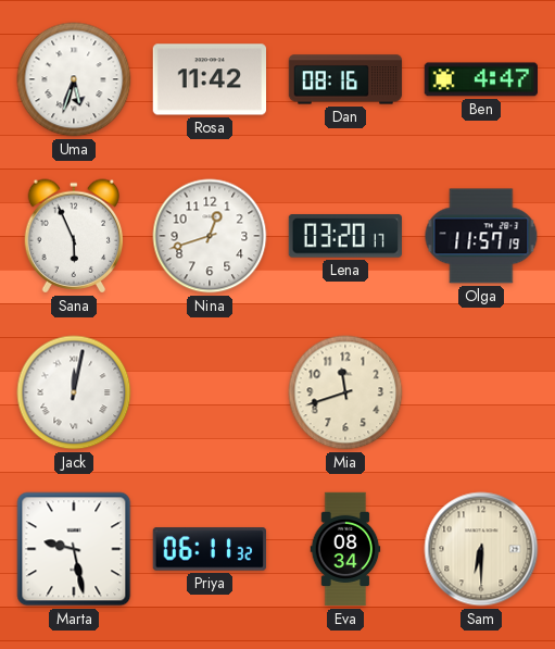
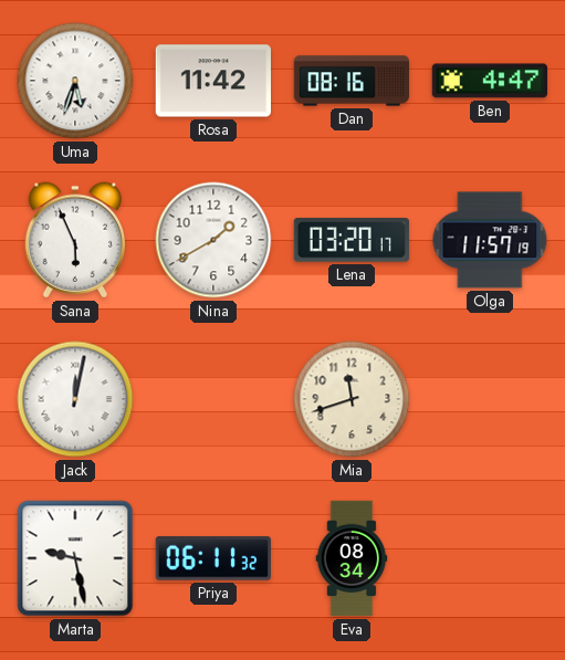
Nina: 12:42 -> 1:40 (213, 240)
Sam: 6:30 -> none (481, 549)
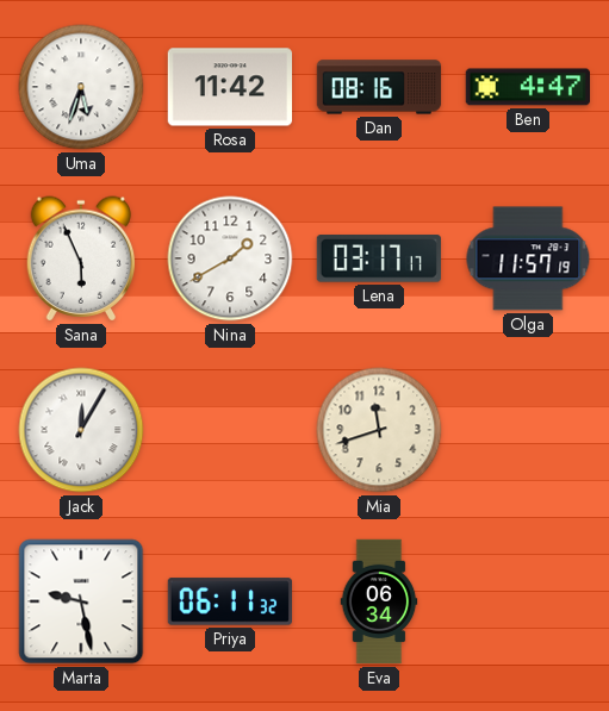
Lena: 03:20 -> 03:17 (379, 258)
Jack: 12:02 -> 12:05 (81, 430)
Eva: 08:34 -> 06:34 (379, 601)
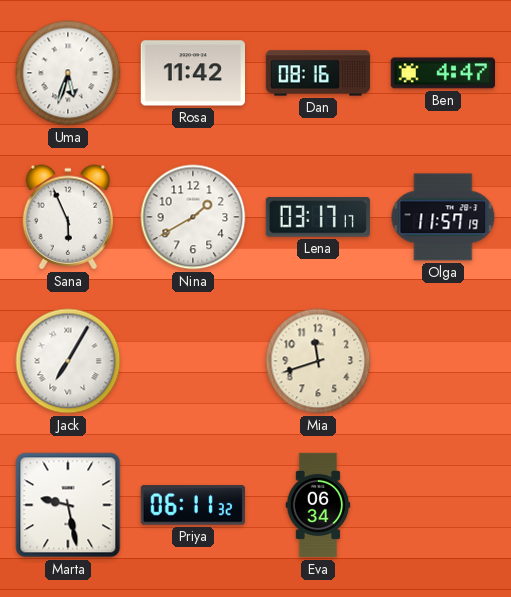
Jack: 12:05 -> 7:05 (68, 361)
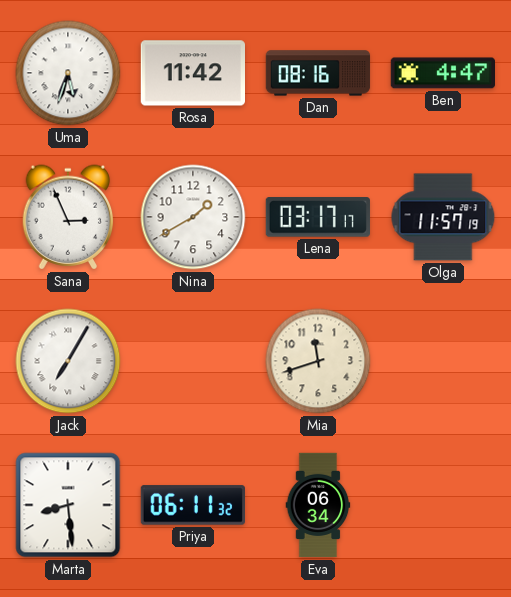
Sana: 5:56 -> 2:56 (68, 217)
Marta: 9:28 -> 8:29 (68, 505)
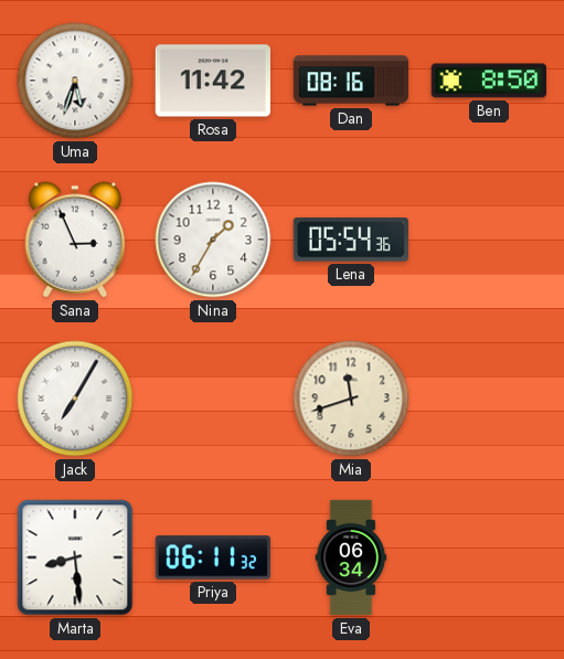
Ben: 4:47 -> 8:50 (488, 81)
Nina: 1:40 -> 1:35 (213, 240)
Lena: 03:17 -> 05:54 (351, 240)
Olga: 11:57 -> none (443, 217)
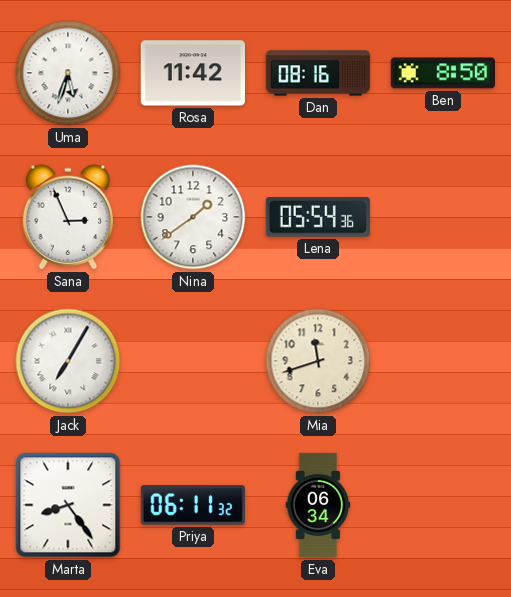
Nina: 1:35 -> 1:39 (193, 217)
Marta: 8:29 -> 8:24 (68, 505)
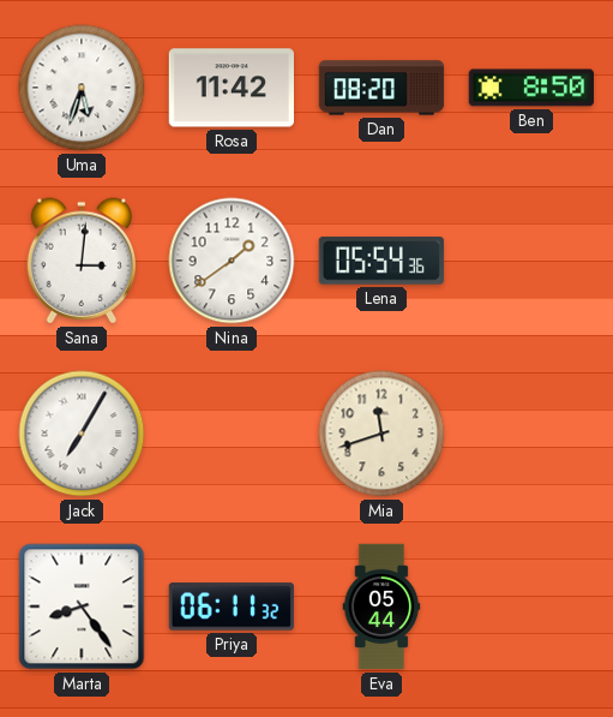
Dan: 08:16 -> 08:20 (381, 88)
Sana: 2:56 -> 3:01 (82, 261)
Eva: 06:34 -> 05:44 (381, 607)
